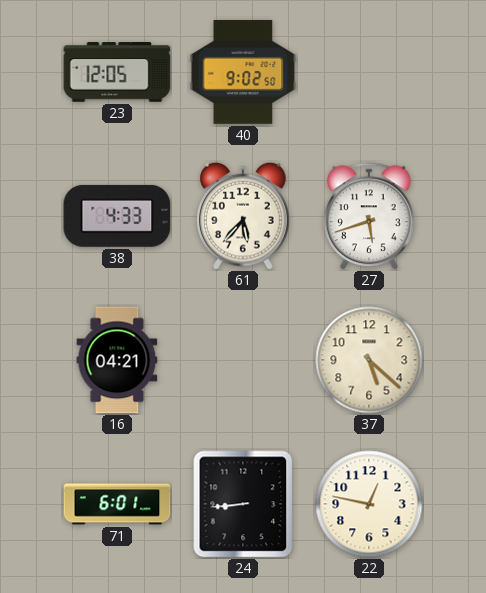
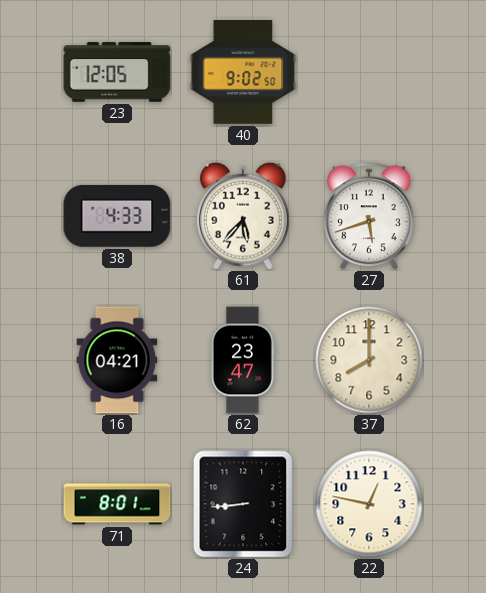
62: none -> 23:47 (243, 360)
37: 5:22 -> 8:00 (369, 360)
71: 6:01 -> 8:01 (117, 504)
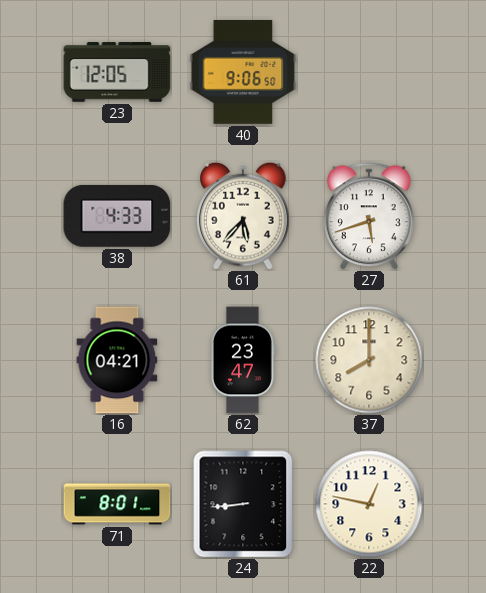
40: 9:02 -> 9:06 (243, 73)
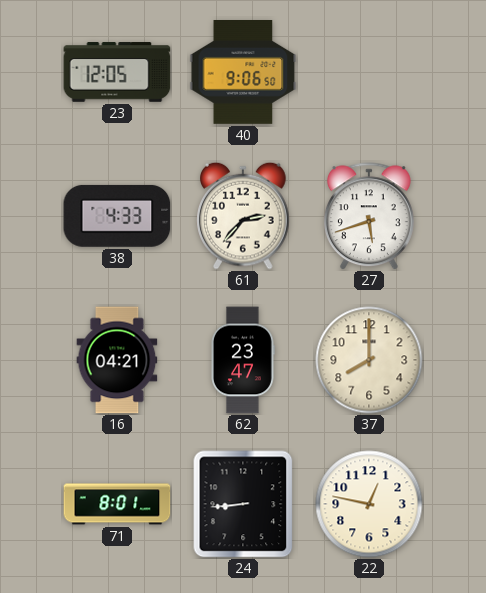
61: 5:37 -> 2:37 (243, 216)
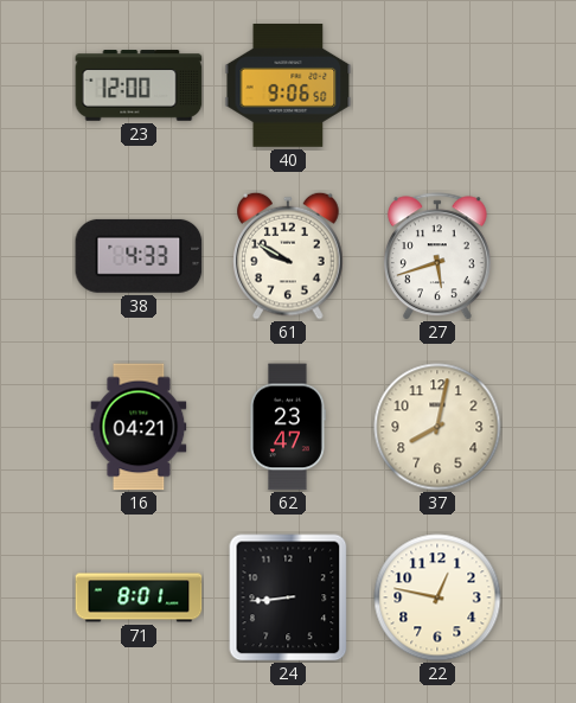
23: 12:05 -> 12:00 (139, 85)
61: 2:37 -> 9:50 (288, 256)
37: 8:00 -> 8:02 (437, 427)
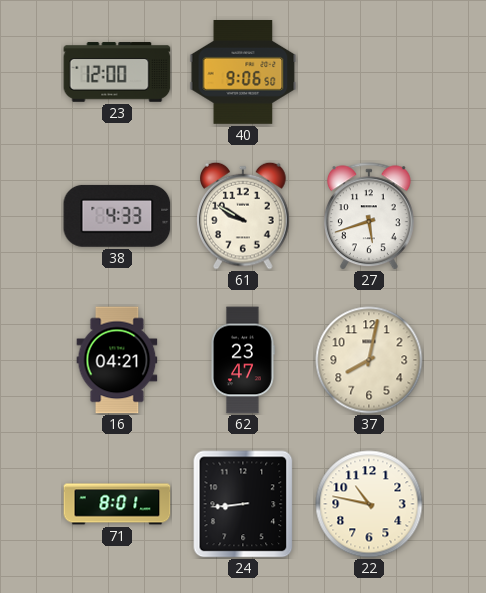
22: 12:47 -> 10:47 (369, 504)
